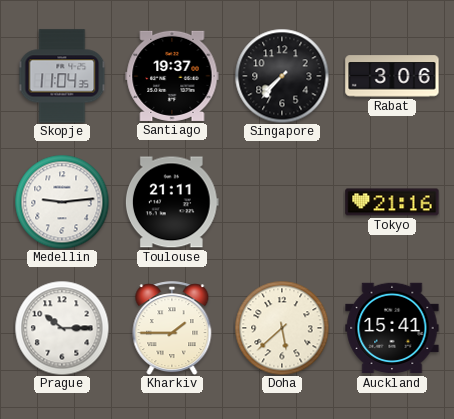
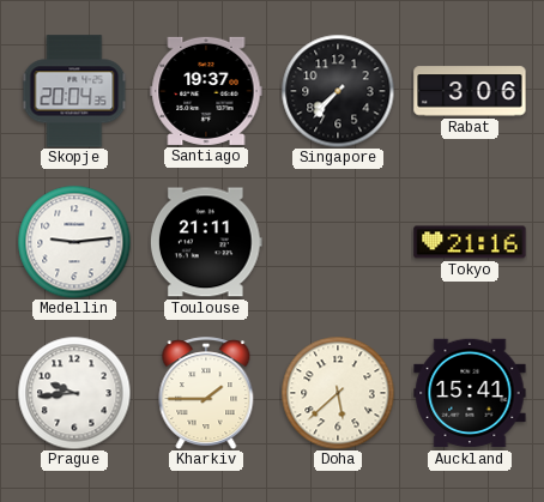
Skopje: 11:04 -> 20:04 (74, 91)
Prague: 10:15 -> 9:44 (74, 393)
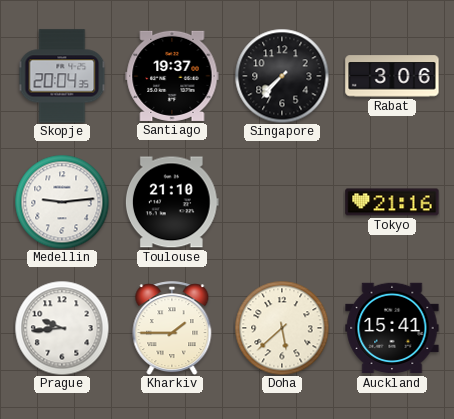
Toulouse: 21:11 -> 21:10 (172, 202)
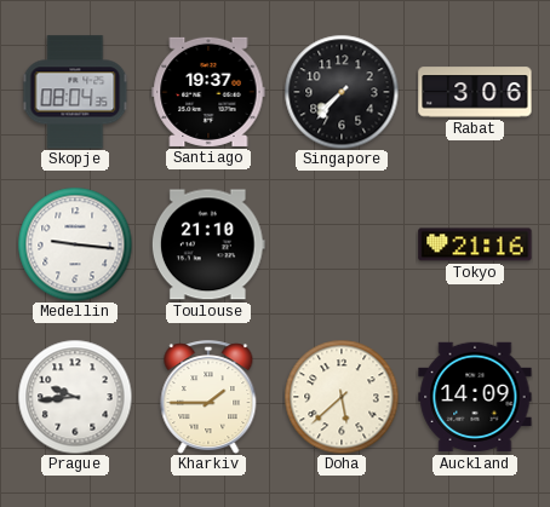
Skopje: 20:04 -> 08:04 (75, 92)
Medellin: 9:14 -> 9:16 (75, 244)
Auckland: 15:41 -> 14:09 (475, 397)
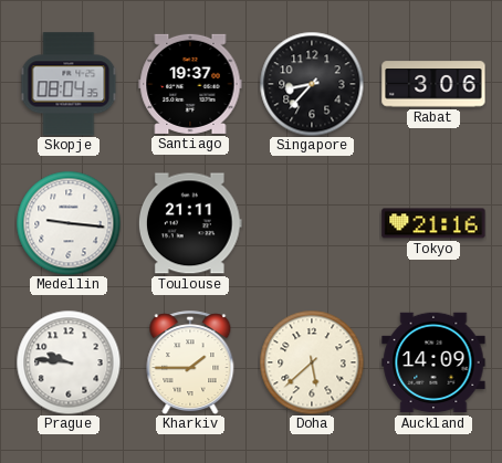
Singapore: 7:37 -> 8:37 (312, 84)
Toulouse: 21:10 -> 21:11 (190, 223)
Prague: 9:44 -> 9:46 (69, 362)
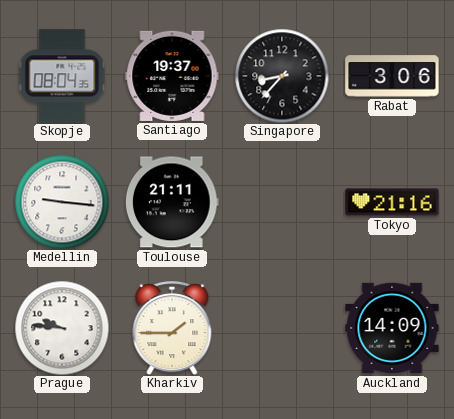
Doha: 5:38 -> none (312, 362)
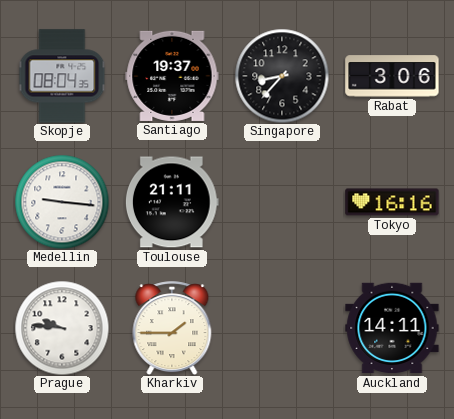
Tokyo: 21:16 -> 16:16 (392, 202)
Auckland: 14:09 -> 14:11 (392, 328)
